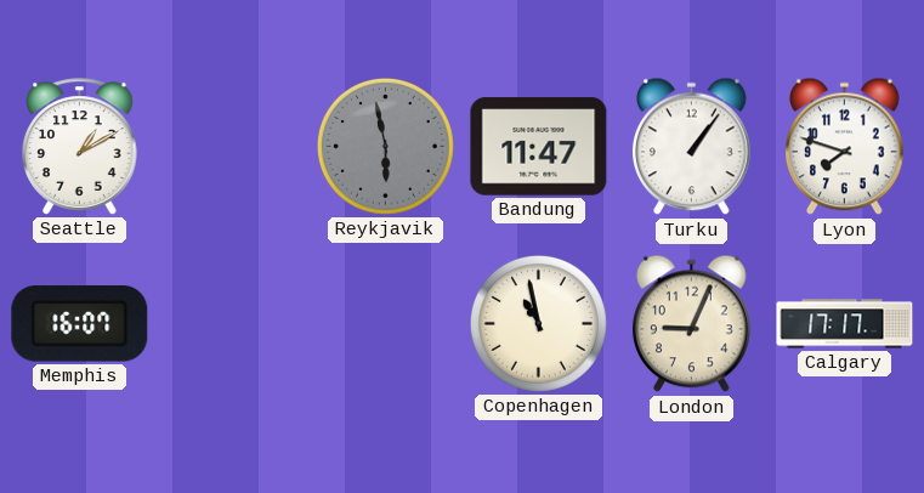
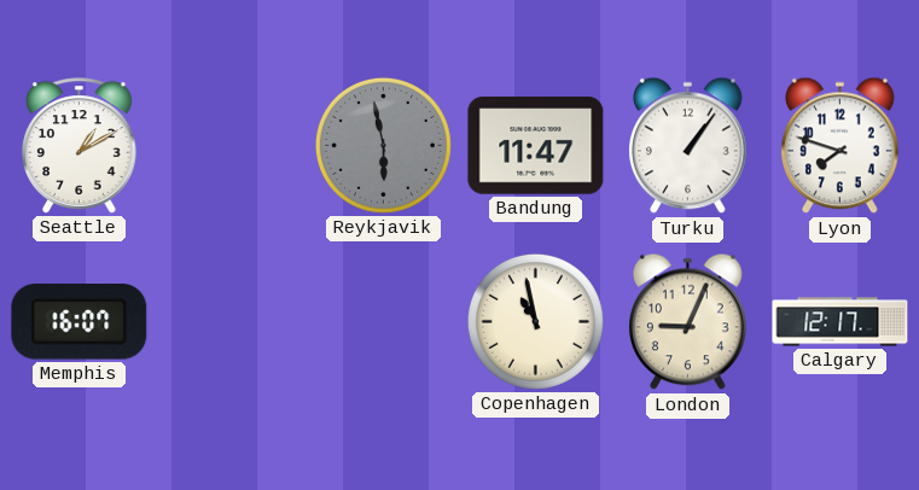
Calgary: 17:17 -> 12:17 (841, 322)
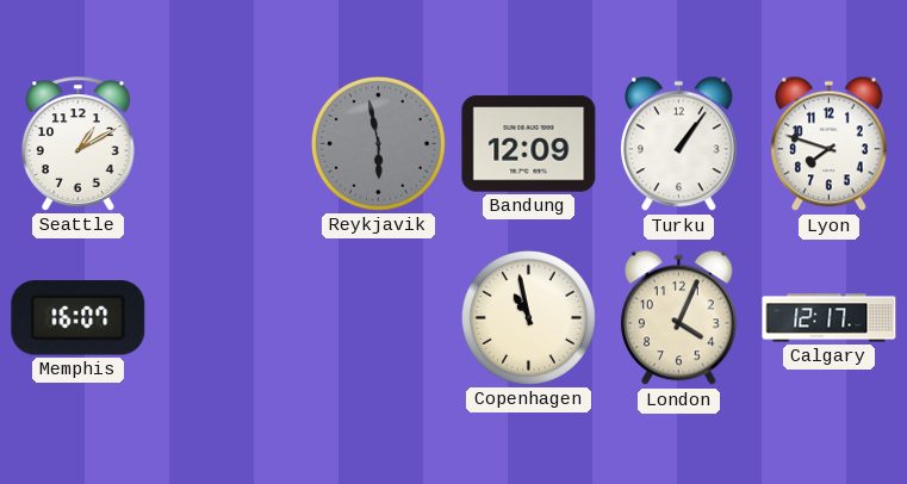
Bandung: 11:47 -> 12:09 (529, 144)
London: 9:04 -> 4:04 (679, 318)
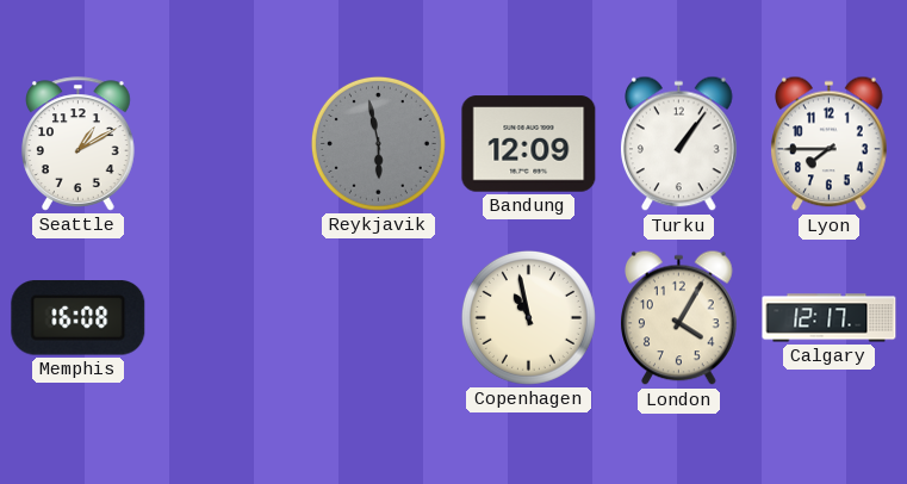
Lyon: 7:48 -> 7:45 (830, 144)
Memphis: 16:07 -> 16:08 (79, 318)
London: 4:04 -> 4:05 (679, 318)
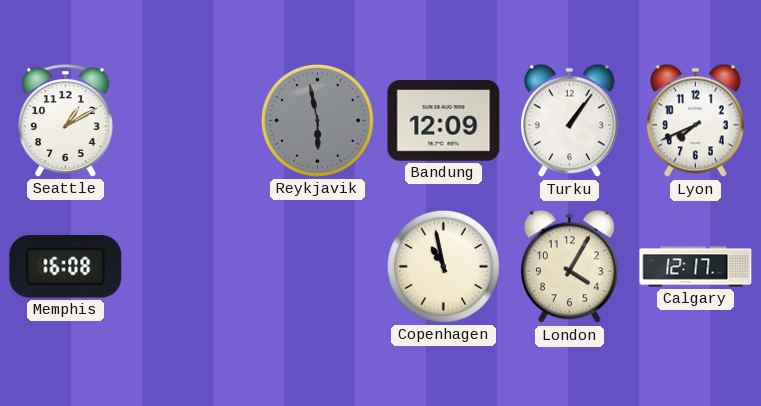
Lyon: 7:45 -> 7:41 (696, 121)
